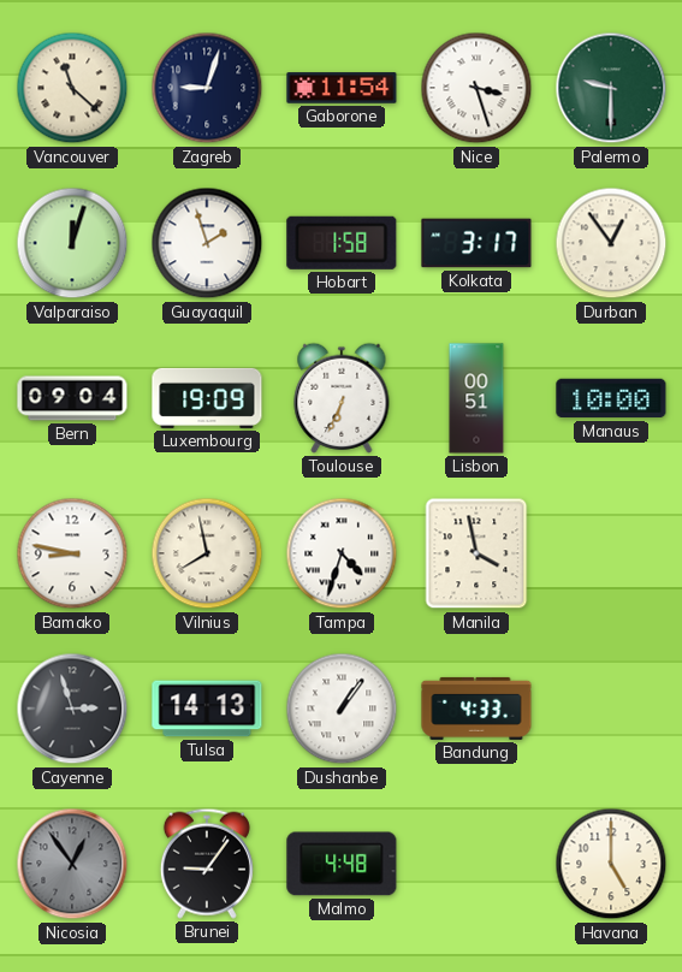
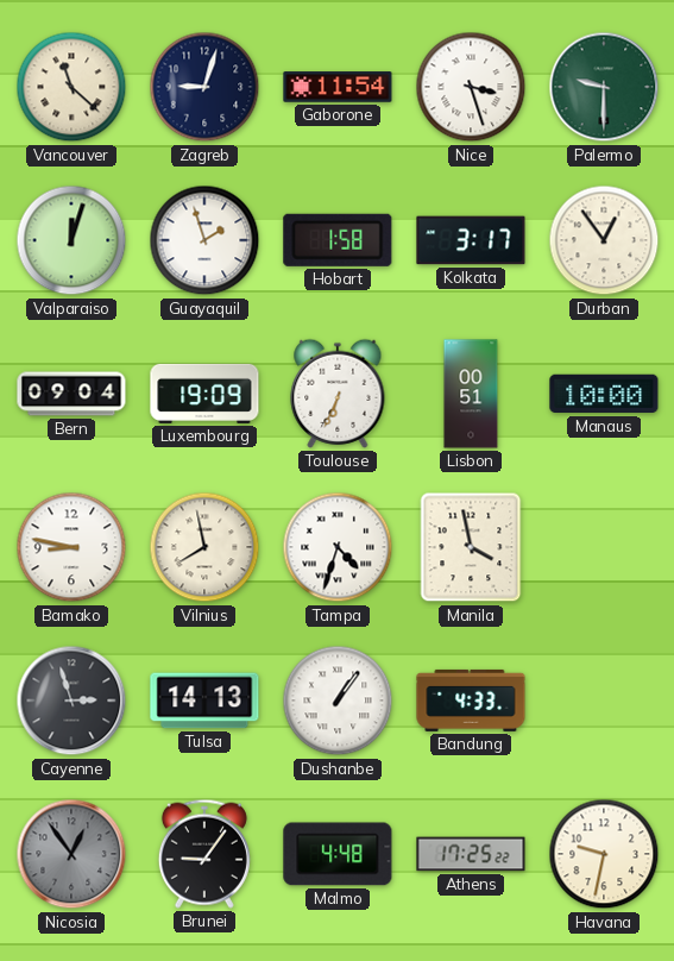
Athens: none -> 17:25 (471, 854)
Havana: 5:00 -> 9:32 (604, 854)
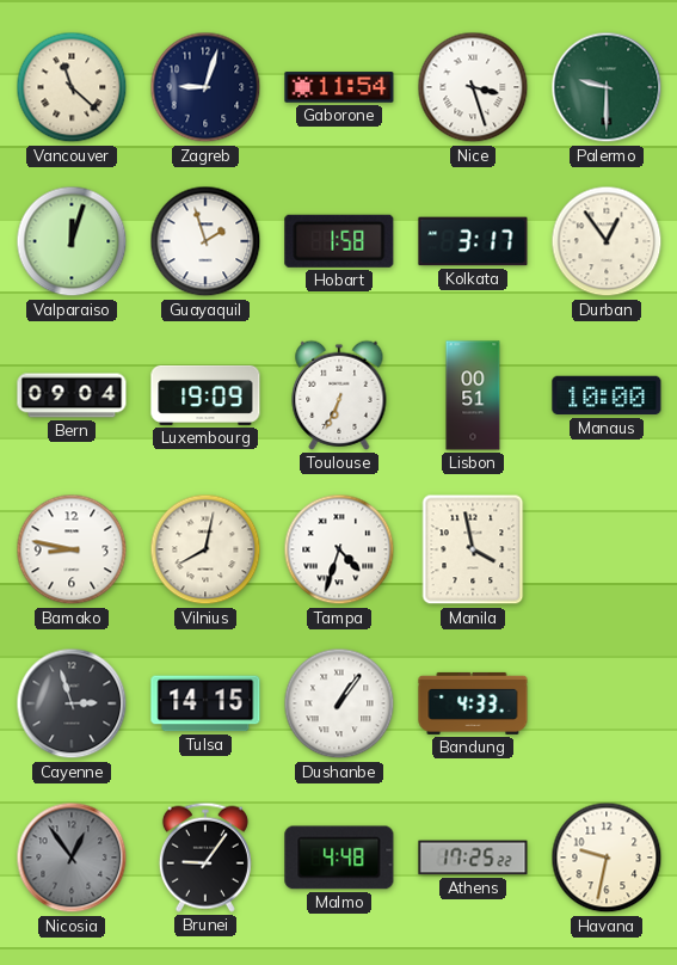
Vilnius: 7:58 -> 8:02 (205, 549)
Tulsa: 14:13 -> 14:15 (205, 703)
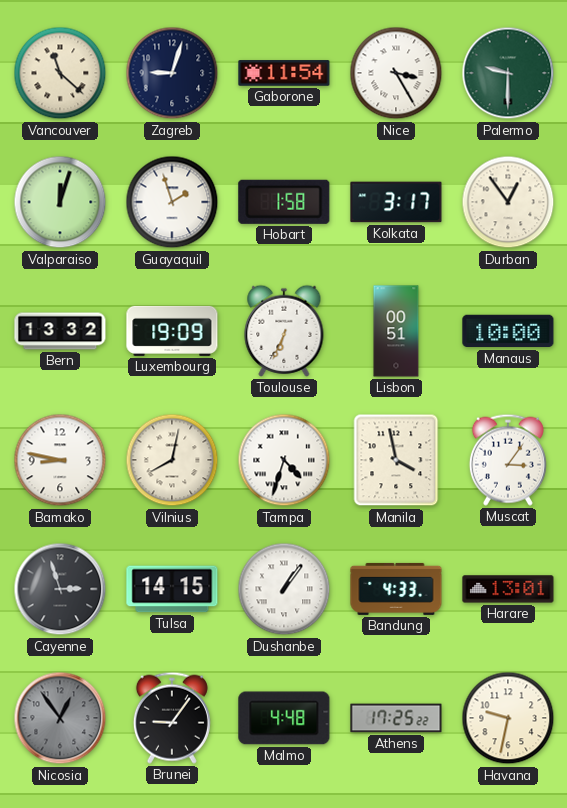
Nice: 3:27 -> 3:25 (396, 73)
Bern: 09:04 -> 13:32 (60, 331)
Muscat: none -> 3:06 (508, 460)
Harare: none -> 13:01 (508, 589)
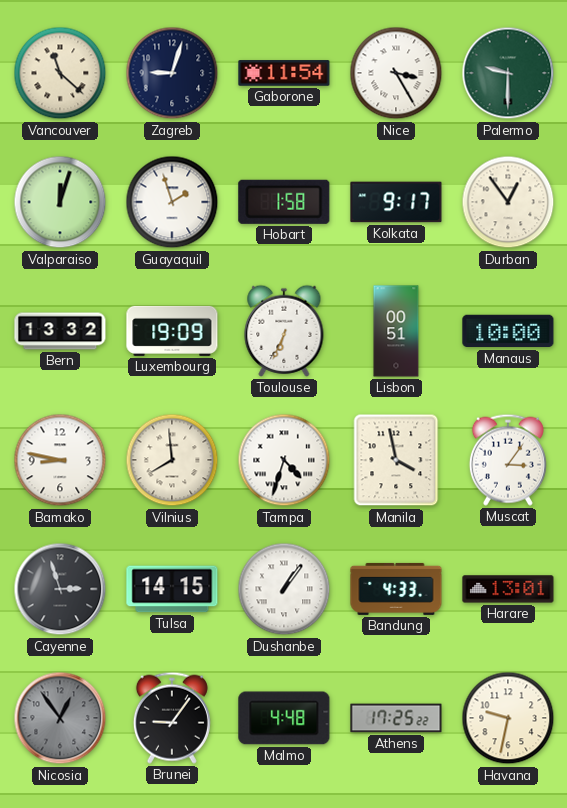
Kolkata: 3:17 -> 9:17 (396, 202)
Vilnius: 8:02 -> 7:59 (172, 460)
